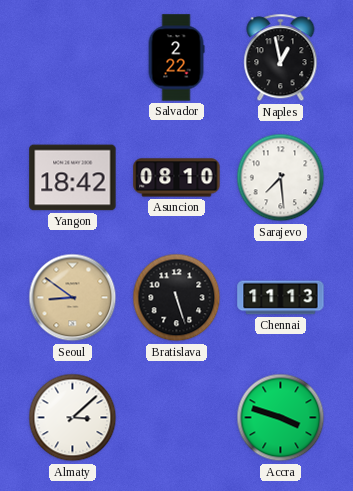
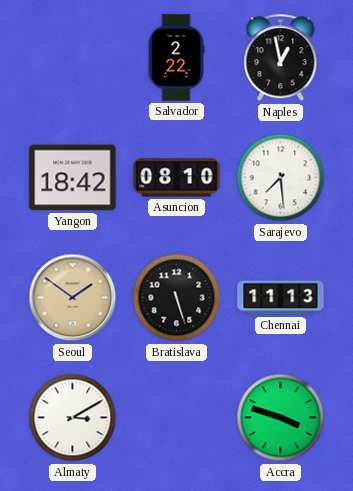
Seoul: 8:51 -> 1:51 (73, 298)
Almaty: 3:08 -> 3:10 (73, 418)
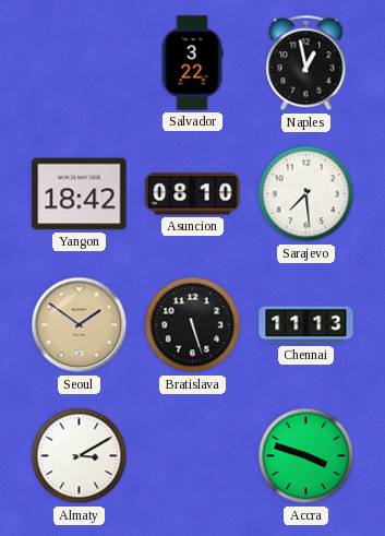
Salvador: 2:22 -> 3:22 (192, 63)
